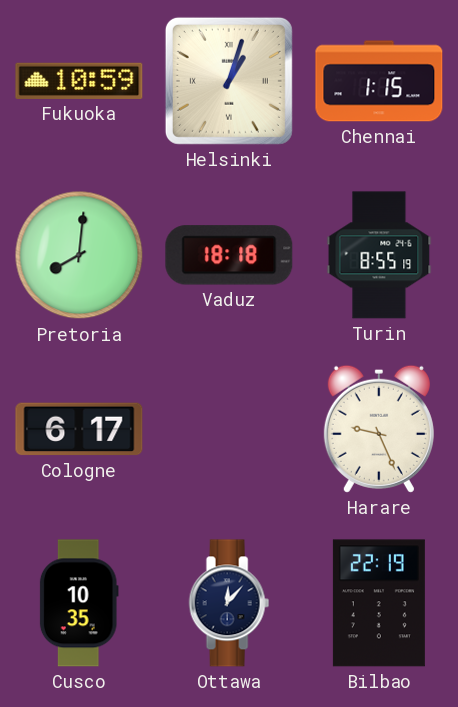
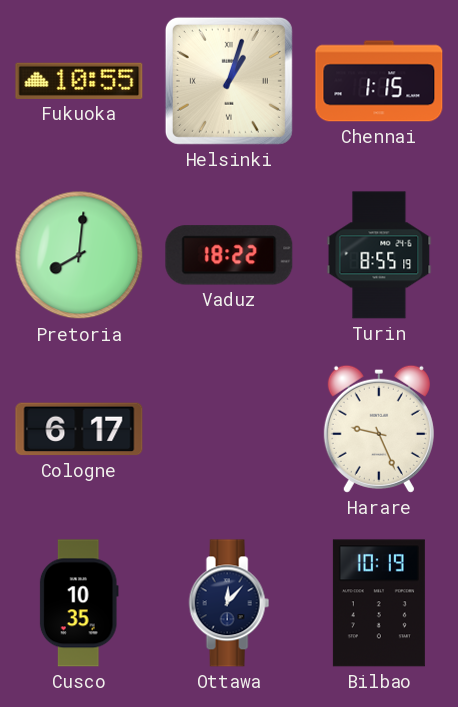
Fukuoka: 10:59 -> 10:55 (79, 81)
Vaduz: 18:18 -> 18:22 (229, 255)
Bilbao: 22:19 -> 10:19 (379, 603)
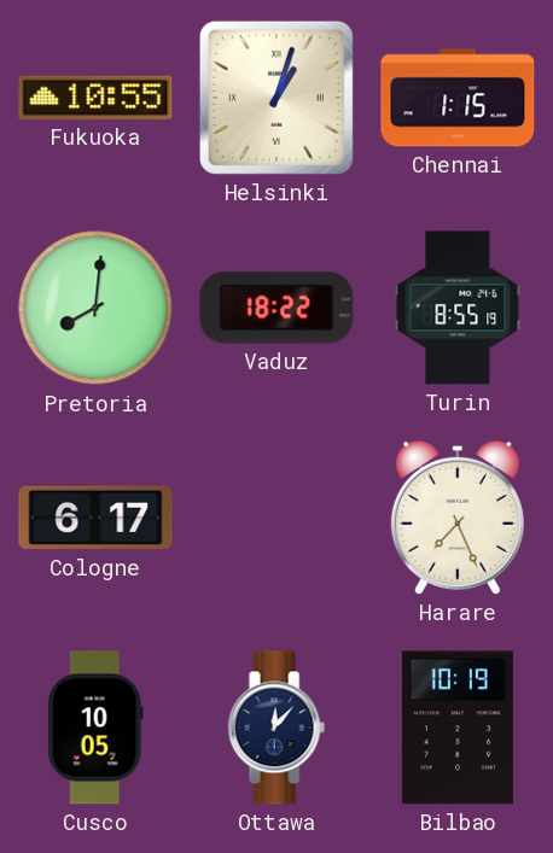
Harare: 9:26 -> 7:26 (458, 518)
Cusco: 10:35 -> 10:05 (95, 728)
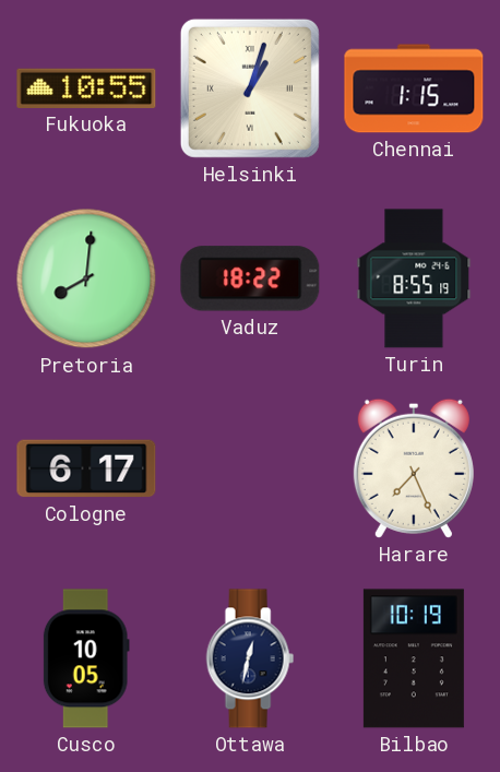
Ottawa: 12:07 -> 12:32 (250, 658)
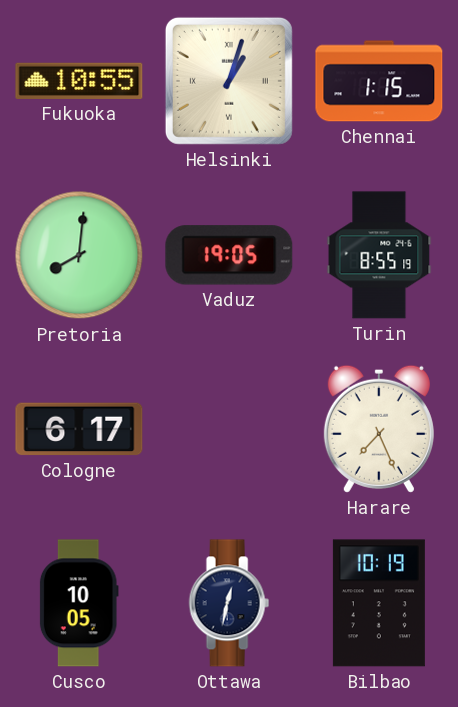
Vaduz: 18:22 -> 19:05 (229, 255)
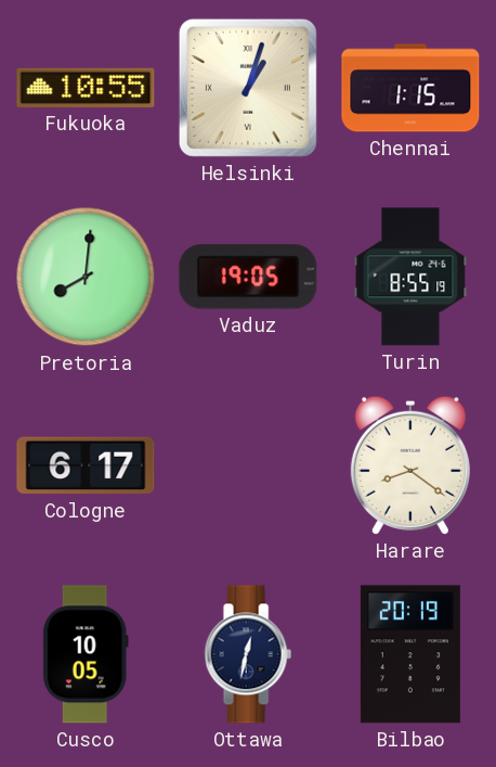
Harare: 7:26 -> 8:21 (410, 465)
Bilbao: 10:19 -> 20:19 (410, 654)
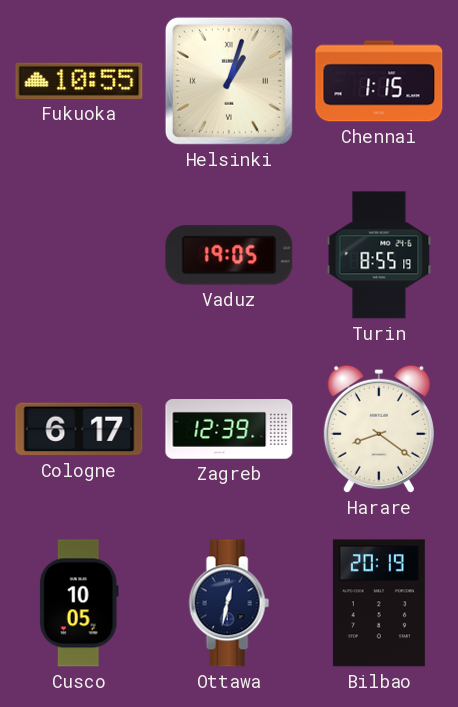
Pretoria: 8:01 -> none (86, 277)
Zagreb: none -> 12:39 (229, 430)
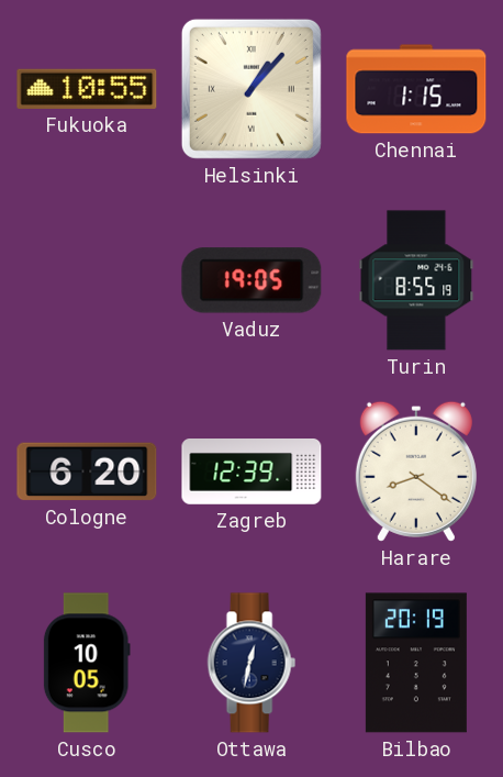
Helsinki: 1:03 -> 1:07 (251, 89)
Cologne: 6:17 -> 6:20 (87, 471)
